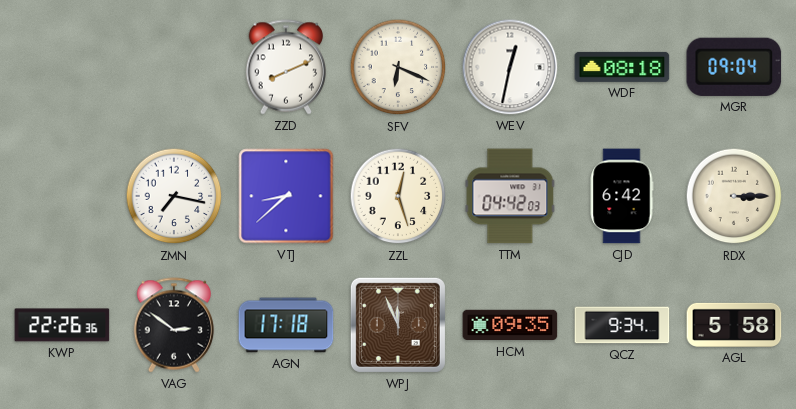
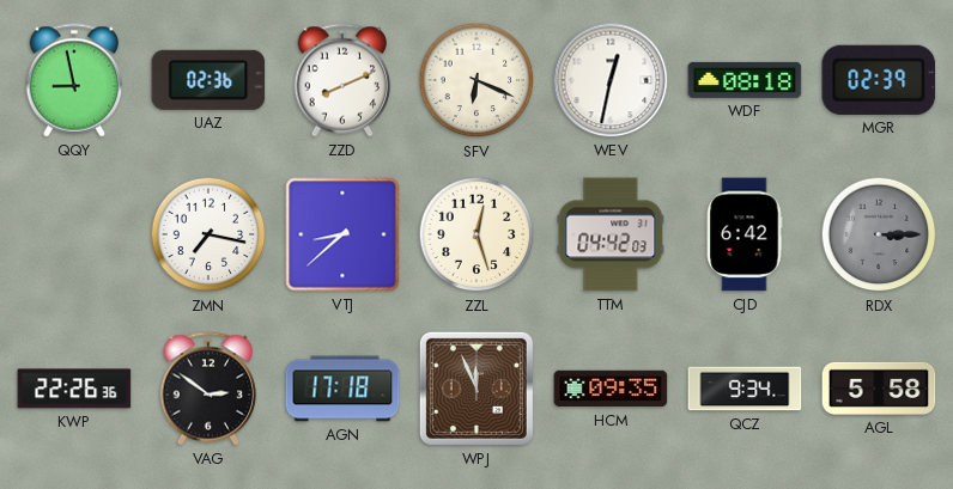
QQY: none -> 8:58 (74, 80)
UAZ: none -> 02:36 (208, 80)
MGR: 09:04 -> 02:39 (879, 80)
RDX dial: cream -> grey (879, 234)
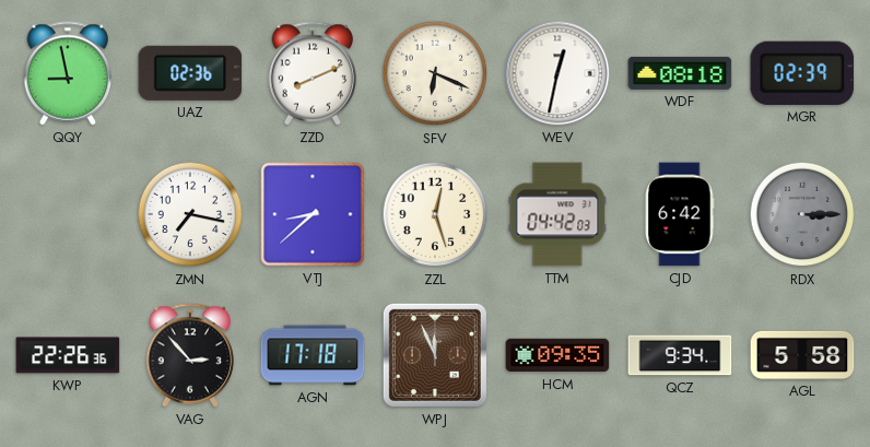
VAG: 2:51 -> 2:53 (190, 355)
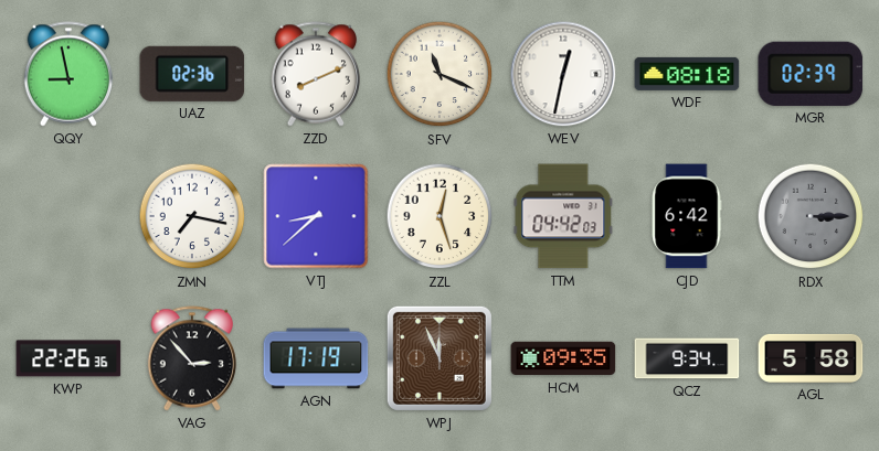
SFV: 6:19 -> 11:19 (439, 74)
AGN: 17:18 -> 17:19 (316, 358)
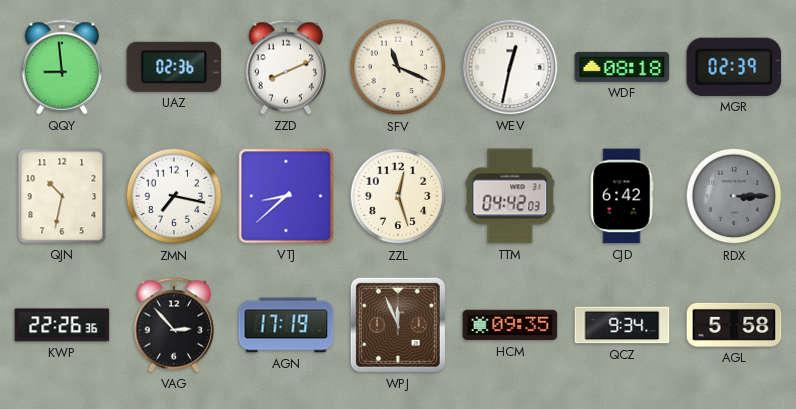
QQY: 8:58 -> 8:59 (62, 67)
QJN: none -> 10:32 (62, 196)
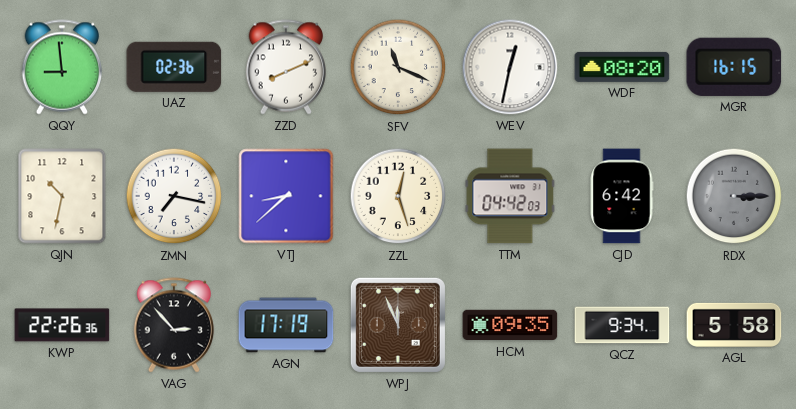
WDF: 08:18 -> 08:20 (622, 67)
MGR: 02:39 -> 16:15 (734, 67)
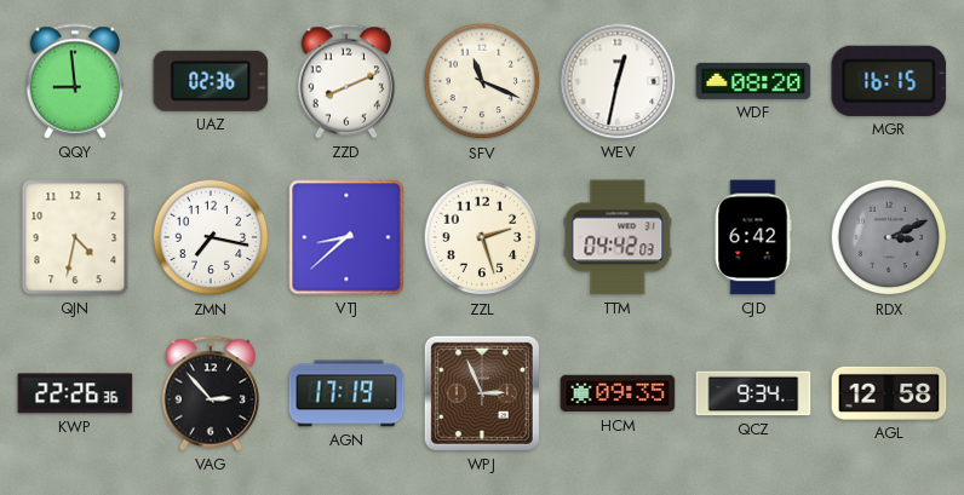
QJN: 10:32 -> 4:32 (75, 237)
ZZL: 12:27 -> 2:27 (482, 237)
RDX: 3:15 -> 3:11 (889, 237)
WPJ: 11:56 -> 2:56 (482, 393)
AGL: 5:58 -> 12:58 (889, 393)
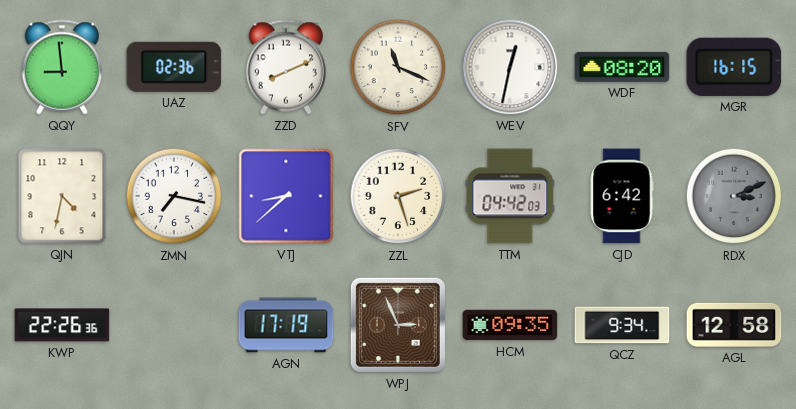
VAG: 2:53 -> none (211, 393)
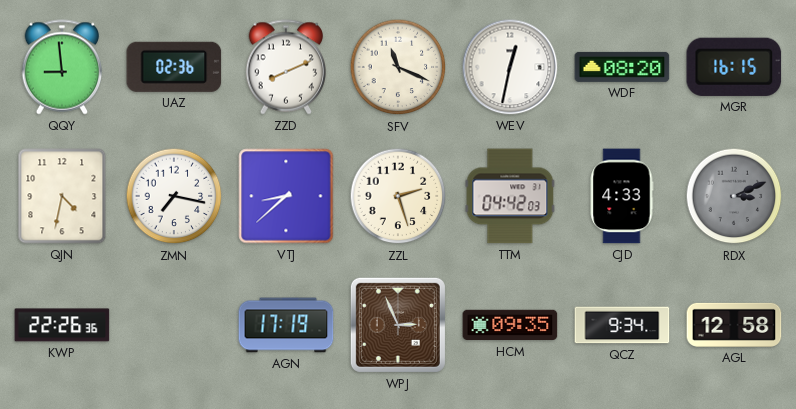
CJD: 6:42 -> 4:33 (622, 196)
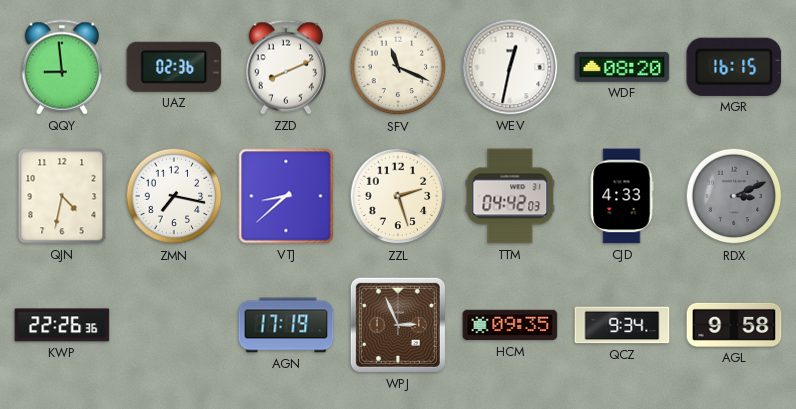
AGL: 12:58 -> 9:58 (734, 325)
